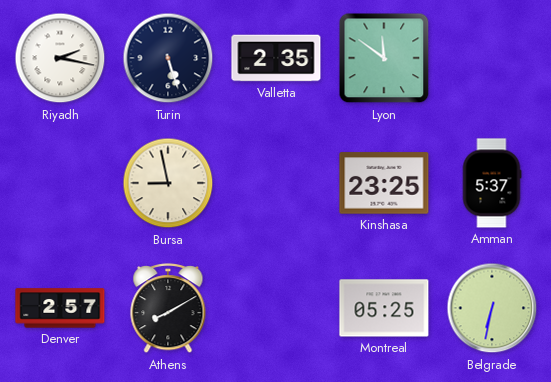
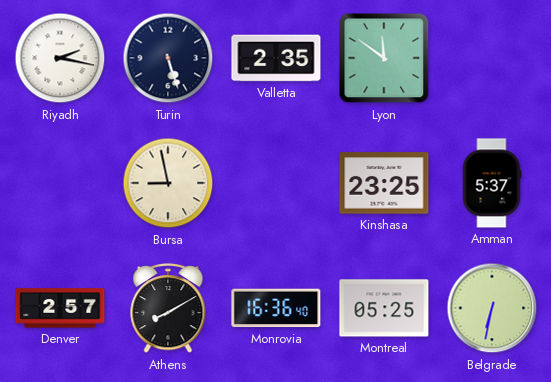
Monrovia: none -> 16:36 (276, 308)
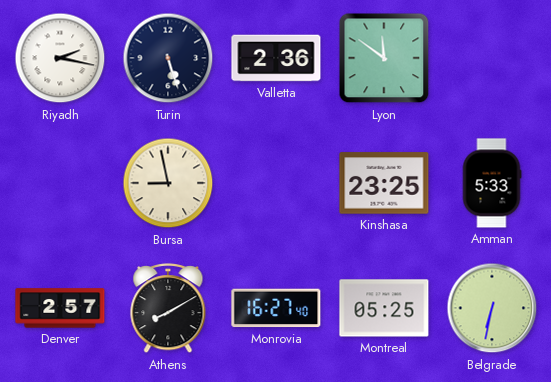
Valletta: 2:35 -> 2:36 (276, 58)
Amman: 5:37 -> 5:33 (492, 183)
Monrovia: 16:36 -> 16:27 (276, 308)
